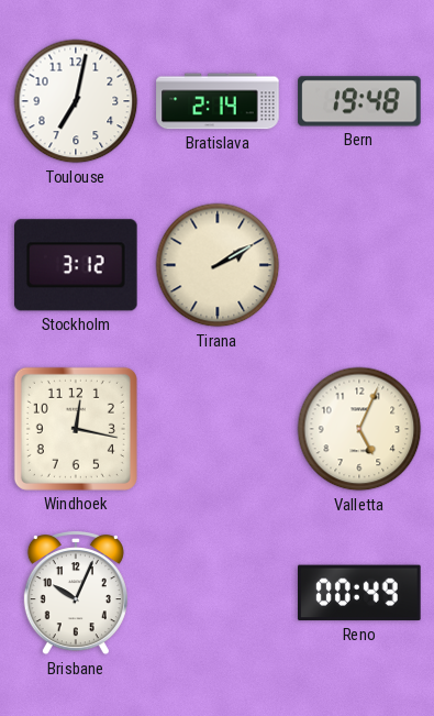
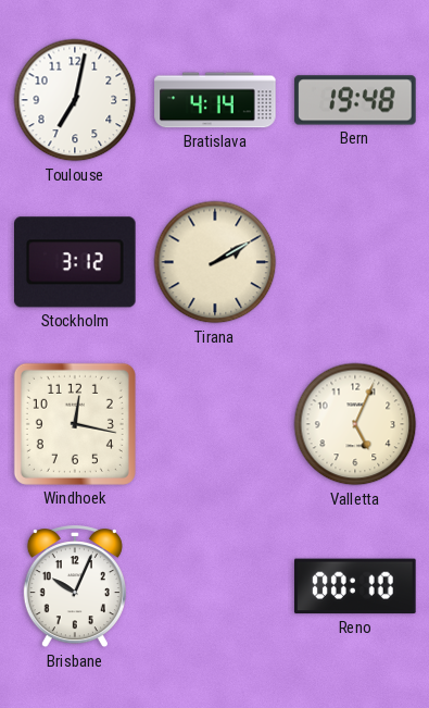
Bratislava: 2:14 -> 4:14 (215, 100)
Reno: 00:49 -> 00:10 (355, 586)
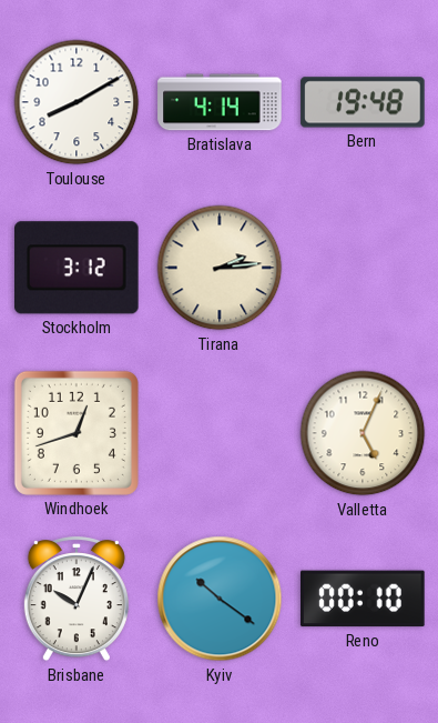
Toulouse: 7:02 -> 8:10 (77, 102)
Tirana: 2:10 -> 2:14 (220, 268)
Windhoek: 12:17 -> 12:42 (77, 433)
Kyiv: none -> 10:21 (220, 599)
